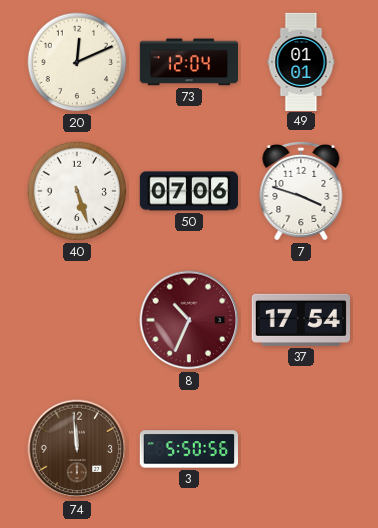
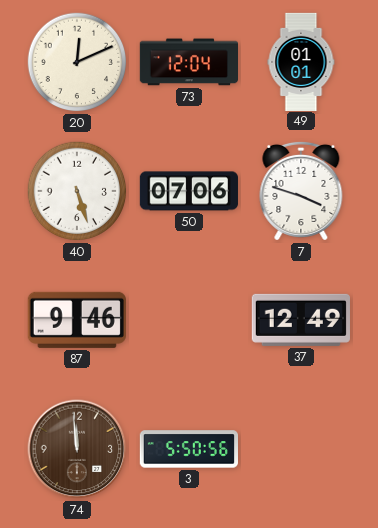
87: none -> 9:46 (77, 320)
8: 10:34 -> none (189, 320)
37: 17:54 -> 12:49 (301, 320)
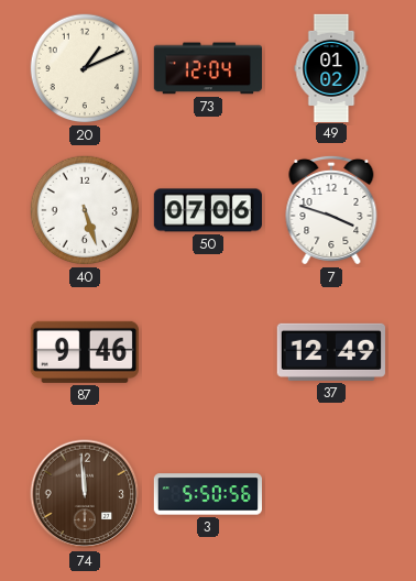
20: 12:11 -> 1:11 (85, 68)
49: 01:01 -> 01:02 (331, 67)
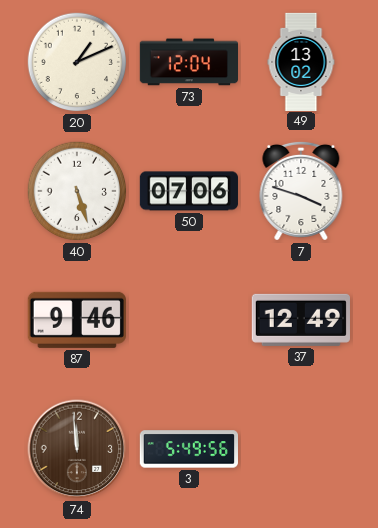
49: 01:02 -> 13:02 (301, 61)
3: 5:50 -> 5:49 (188, 449)
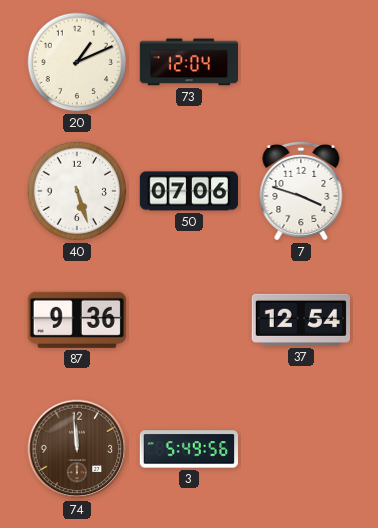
49: 13:02 -> none (301, 61)
87: 9:46 -> 9:36 (77, 320)
37: 12:49 -> 12:54 (301, 320)
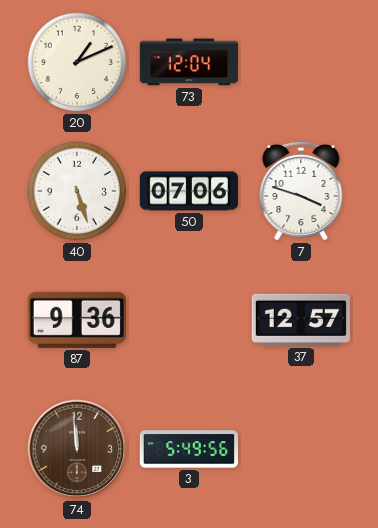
37: 12:54 -> 12:57 (301, 320)
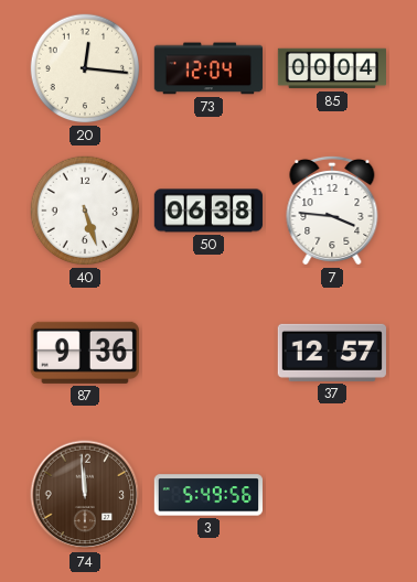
20: 1:11 -> 12:16 (85, 68)
85: none -> 00:04 (331, 68)
50: 07:06 -> 06:38 (209, 211)
7: 3:48 -> 3:46 (332, 211)
